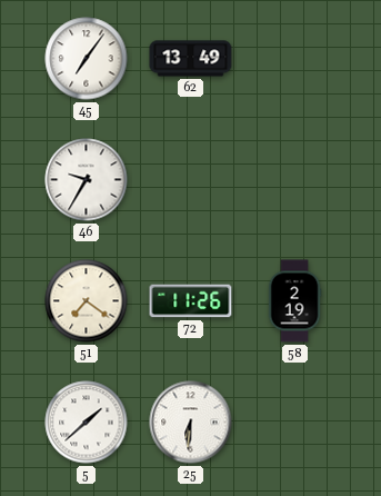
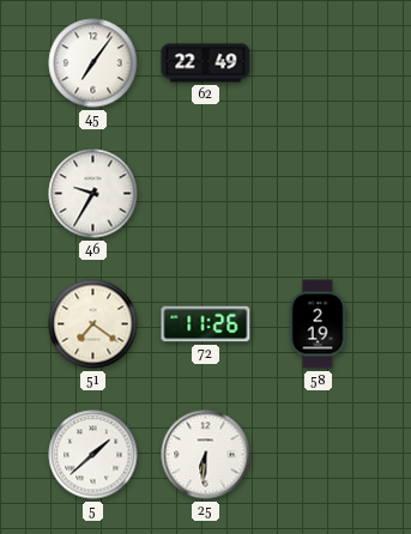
62: 13:49 -> 22:49 (206, 63)
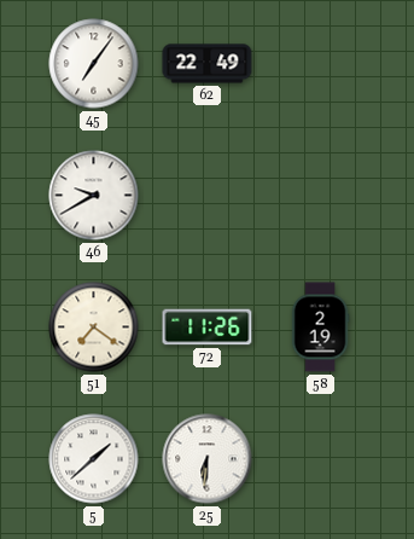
46: 9:35 -> 9:40 (94, 196)
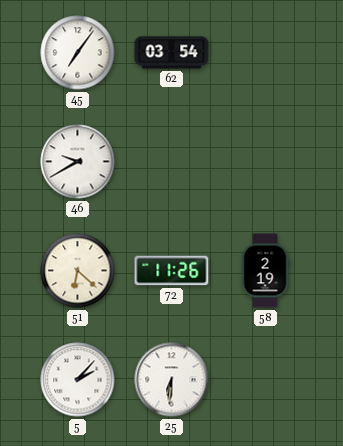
62: 22:49 -> 03:54 (172, 53)
51: 7:21 -> 6:22 (78, 271)
5: 1:38 -> 2:07 (78, 380)
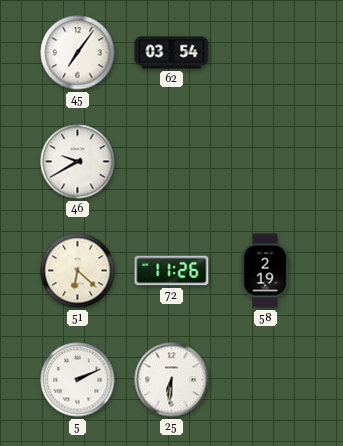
5: 2:07 -> 2:11 (78, 380)
